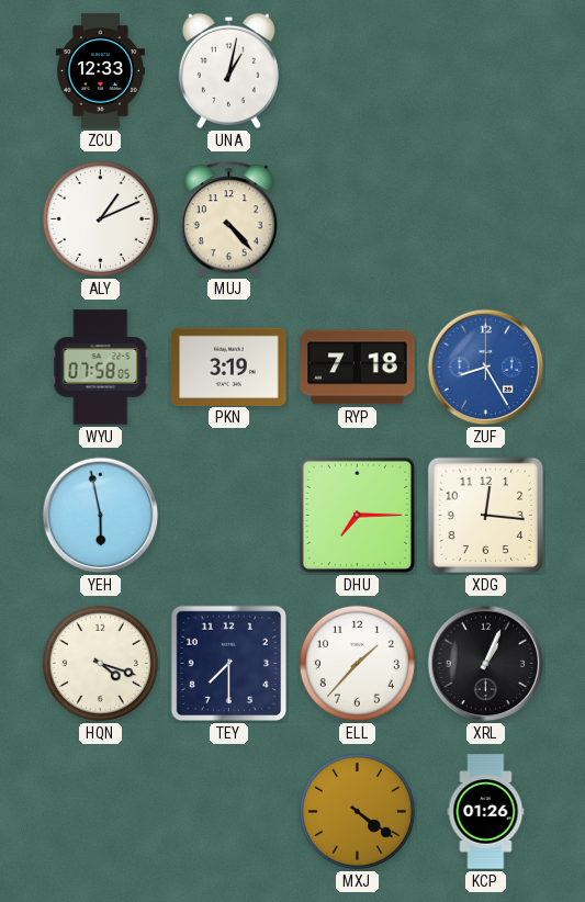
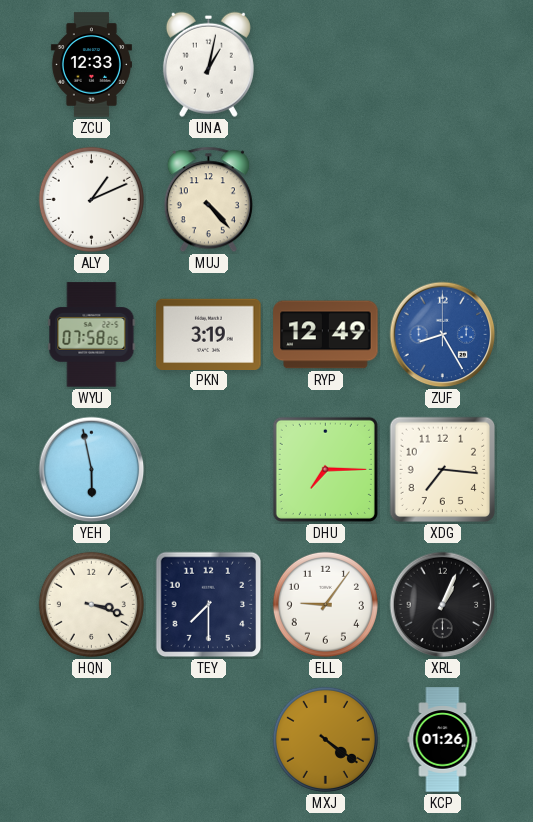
RYP: 7:18 -> 12:49 (326, 335)
XDG: 12:16 -> 7:16 (443, 470)
HQN: 4:18 -> 3:18 (91, 604)
ELL: 1:37 -> 9:06 (325, 604)
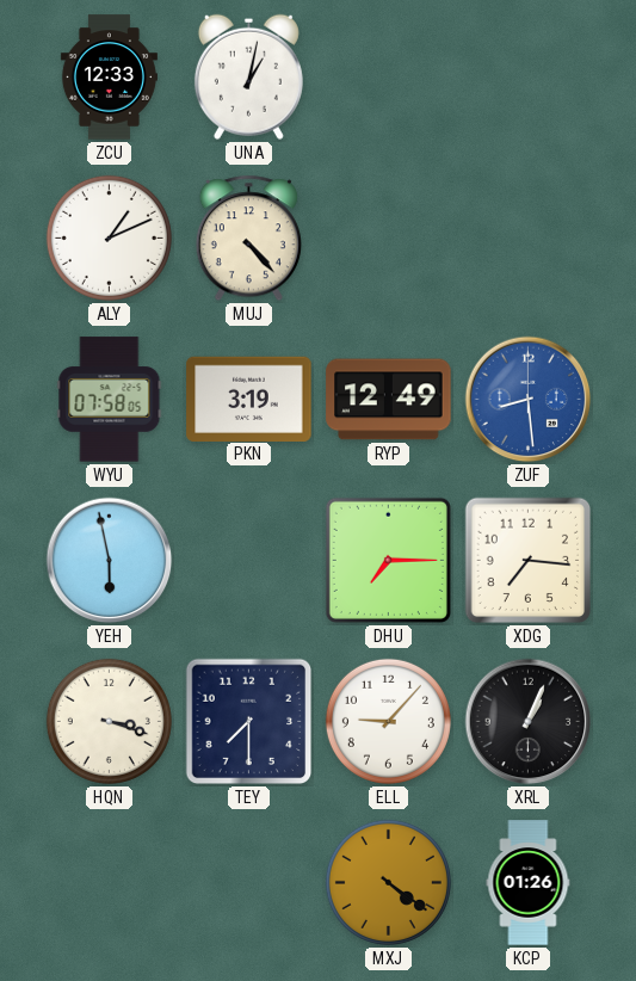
ZUF: 8:25 -> 8:29 (529, 400)
ELL: 9:06 -> 9:07 (388, 721)
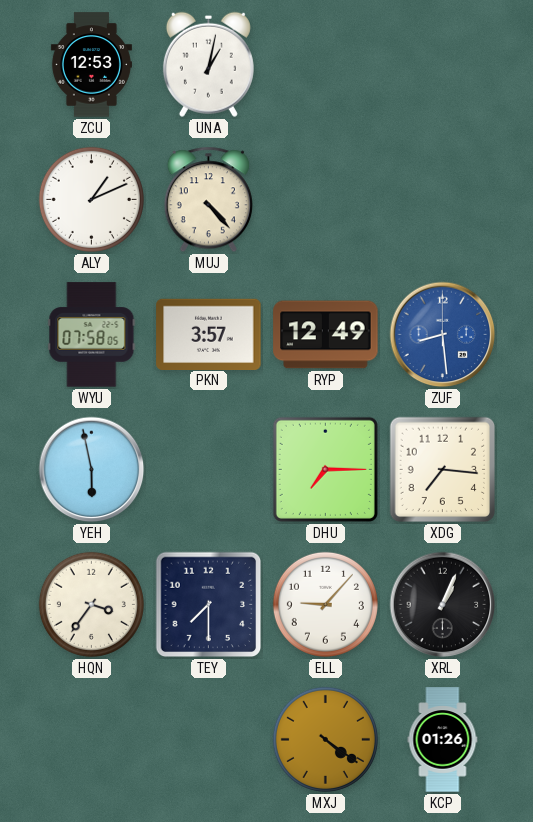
ZCU: 12:33 -> 12:53 (91, 65)
PKN: 3:19 -> 3:57 (209, 334)
HQN: 3:18 -> 3:36 (91, 604)
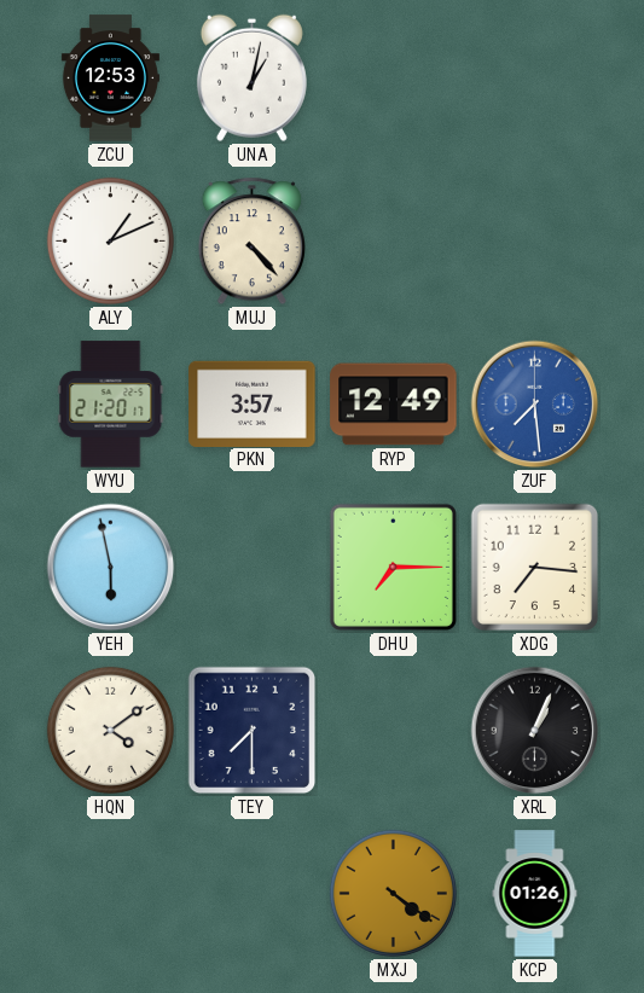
WYU: 07:58 -> 21:20 (111, 405)
ZUF: 8:29 -> 7:29 (535, 405)
HQN: 3:36 -> 4:09 (110, 730)
ELL: 9:07 -> none (325, 604)
